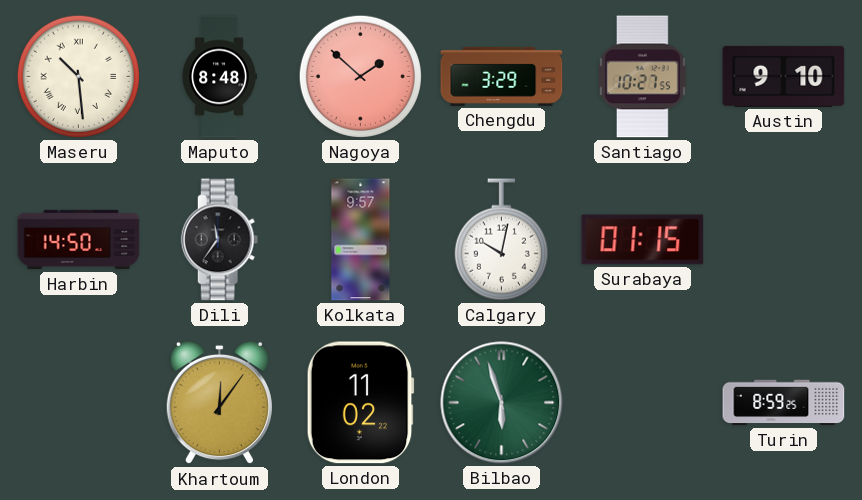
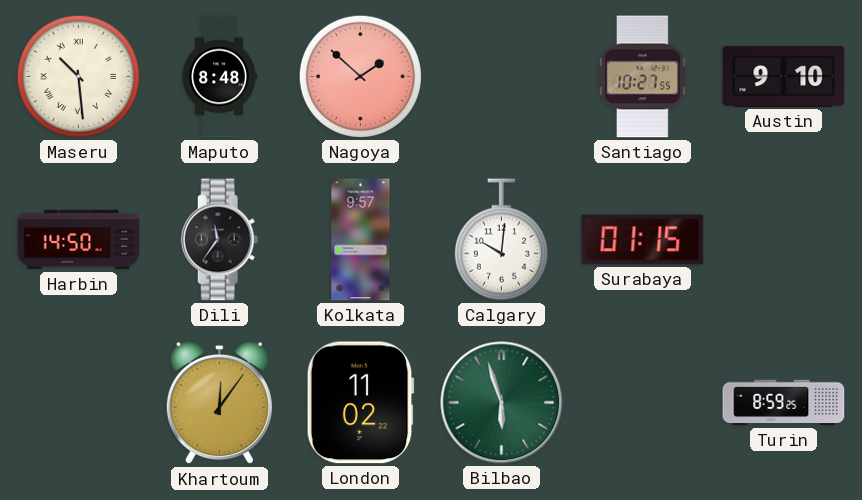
Chengdu: 3:29 -> none (502, 76)
Calgary: 10:02 -> 10:01 (501, 240)
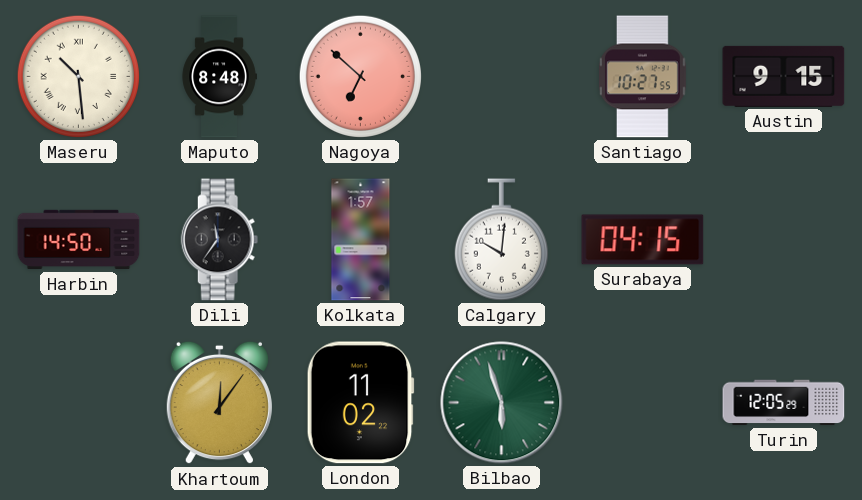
Nagoya: 1:52 -> 6:52 (360, 76)
Austin: 9:10 -> 9:15 (784, 76)
Kolkata: 9:57 -> 1:57 (361, 240)
Surabaya: 01:15 -> 04:15 (643, 240)
Turin: 8:59 -> 12:05 (784, 403)
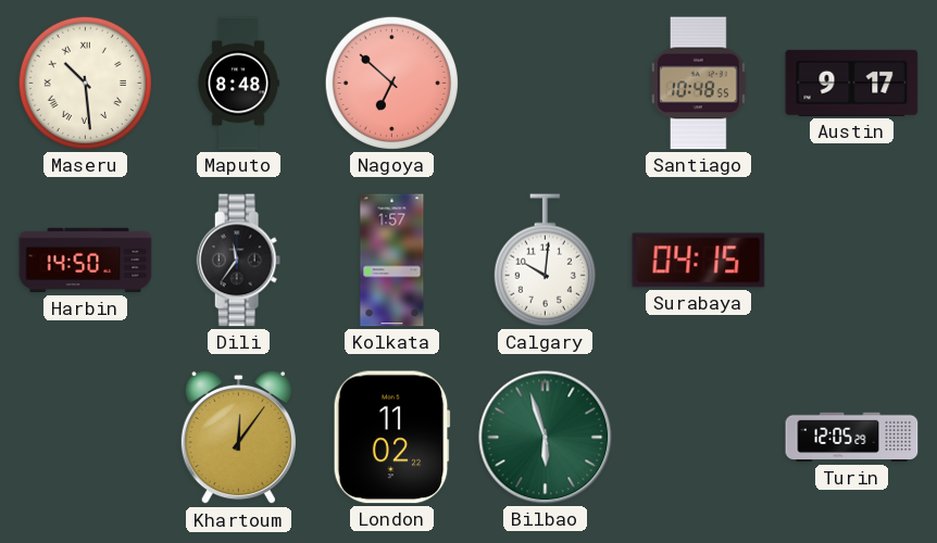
Santiago: 10:27 -> 10:48 (698, 84)
Austin: 9:15 -> 9:17 (852, 83)
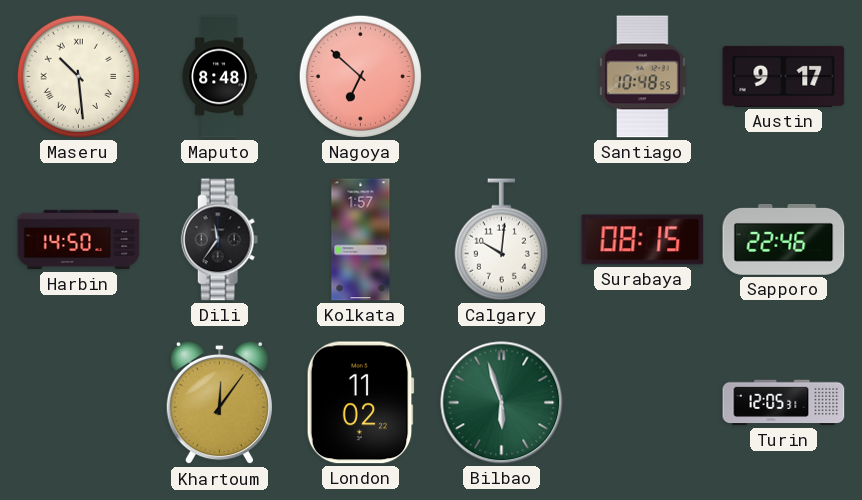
Surabaya: 04:15 -> 08:15 (643, 240)
Sapporo: none -> 22:46 (784, 240)
Turin: 12:05:29 -> 12:05:31 (784, 403)
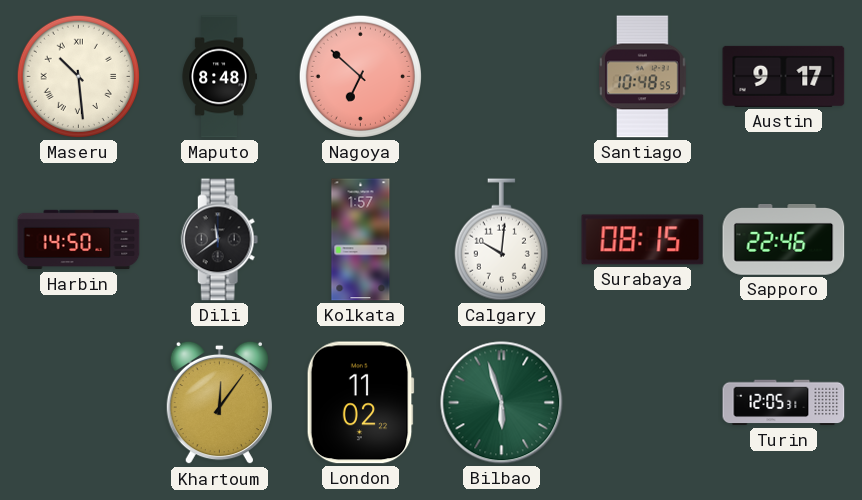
Dili: 11:36 -> 11:39 (220, 240)
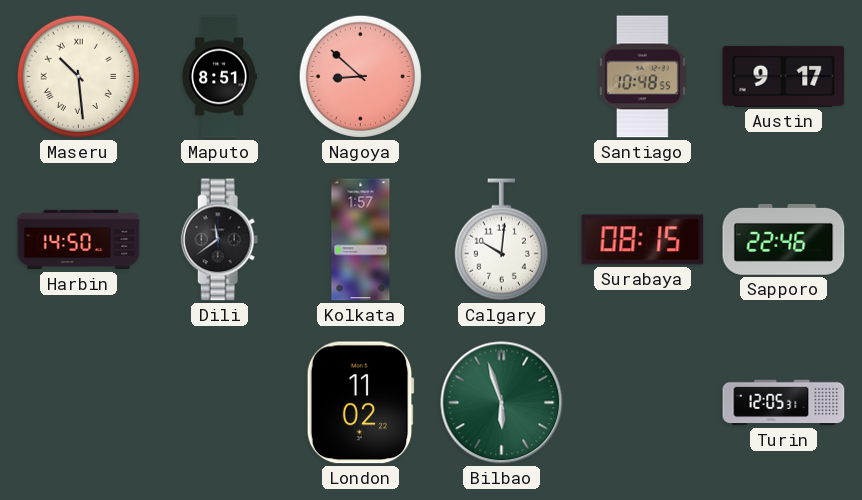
Maputo: 8:48 -> 8:51 (219, 77)
Nagoya: 6:52 -> 8:52 (360, 76)
Khartoum: 12:06 -> none (219, 403)
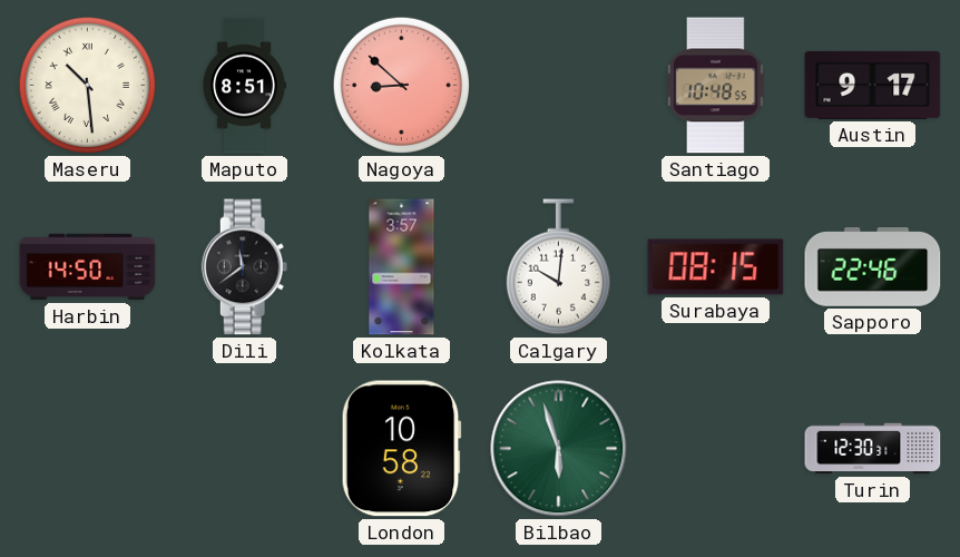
Kolkata: 1:57 -> 3:57 (402, 267)
London: 11:02 -> 10:58 (401, 449)
Turin: 12:05 -> 12:30 (873, 449)
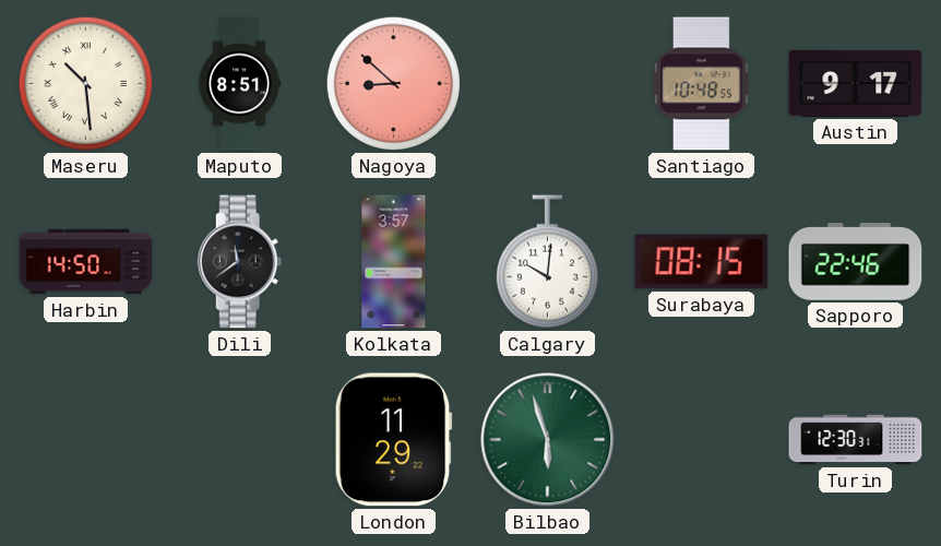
London: 10:58 -> 11:29 (393, 440)
